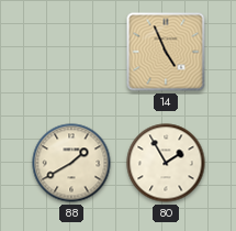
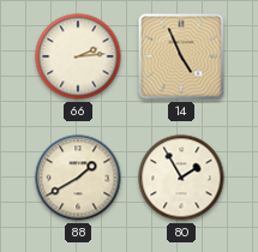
66: none -> 2:14 (78, 56)
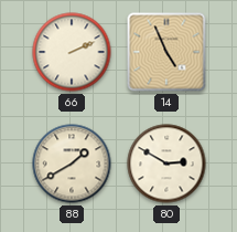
66: 2:14 -> 2:11 (72, 52)
80: 1:55 -> 2:50 (166, 164)
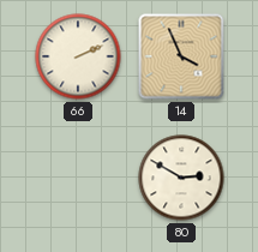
14: 4:56 -> 3:56 (181, 56)
88: 1:40 -> none (72, 164)
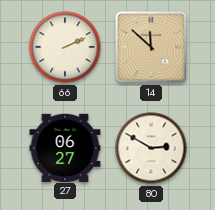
14: 3:56 -> 11:52 (151, 47)
27: none -> 06:27 (65, 147)
